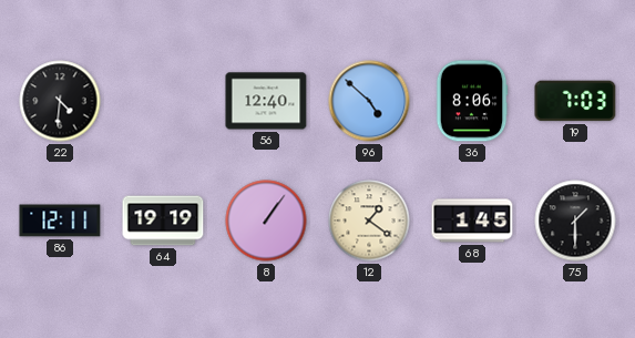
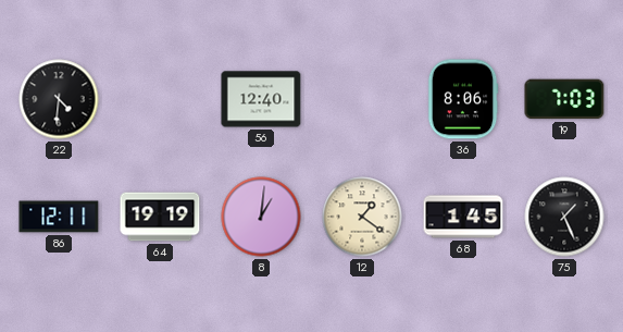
96: 4:52 -> none (369, 101)
8: 1:06 -> 1:01 (261, 217)
75: 1:30 -> 1:26 (564, 217)
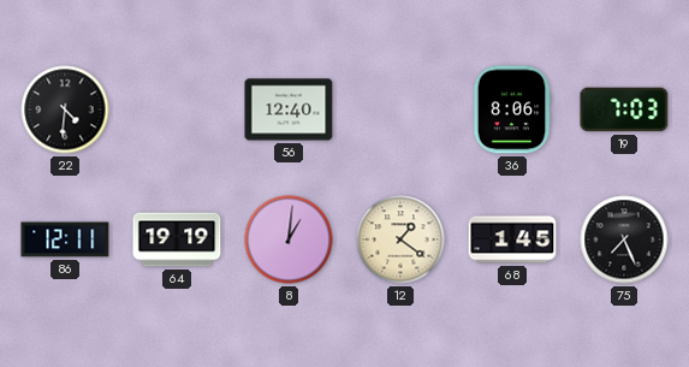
75: 1:26 -> 7:26 (624, 239)
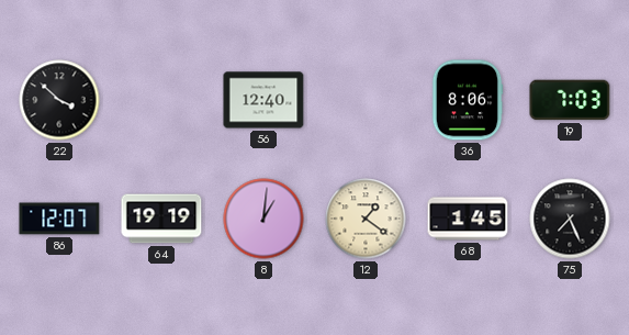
22: 4:31 -> 3:52 (59, 100)
86: 12:11 -> 12:07 (59, 219)
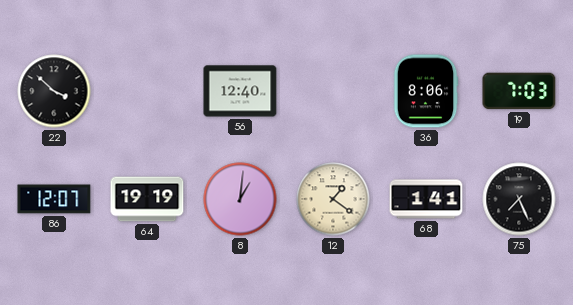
68: 1:45 -> 1:41 (426, 199)
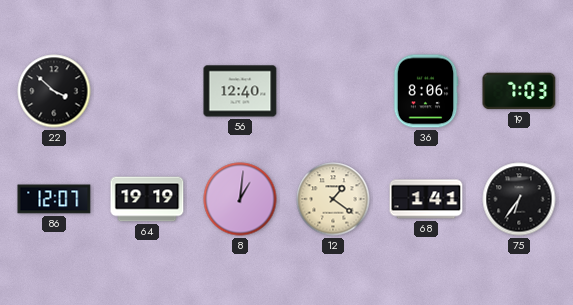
75: 7:26 -> 6:36 (519, 199)
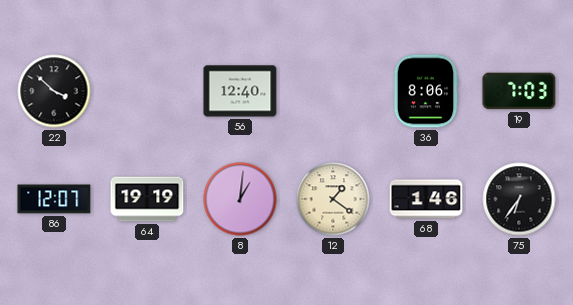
68: 1:41 -> 1:46 (426, 199)
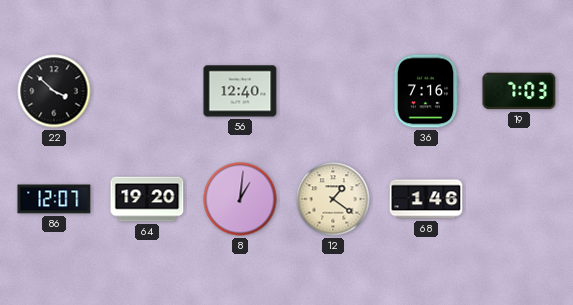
36: 8:06 -> 7:16 (426, 91)
64: 19:19 -> 19:20 (147, 199)
75: 6:36 -> none (519, 199)
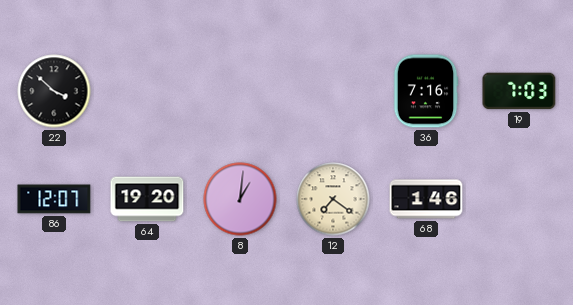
56: 12:40 -> none (240, 91)
12: 1:21 -> 7:21 (333, 199)
